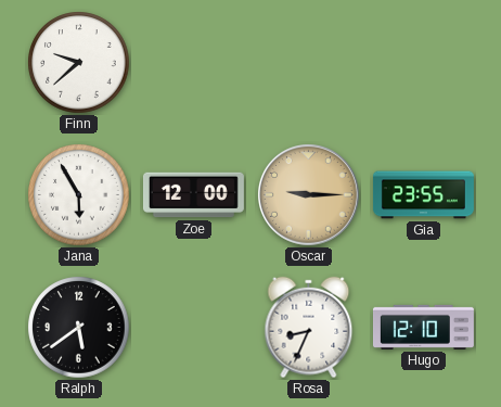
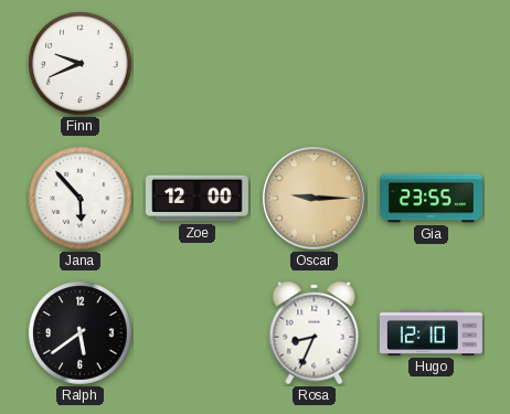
Finn: 9:38 -> 9:41 (81, 64)
Jana: 5:55 -> 5:53 (81, 199)
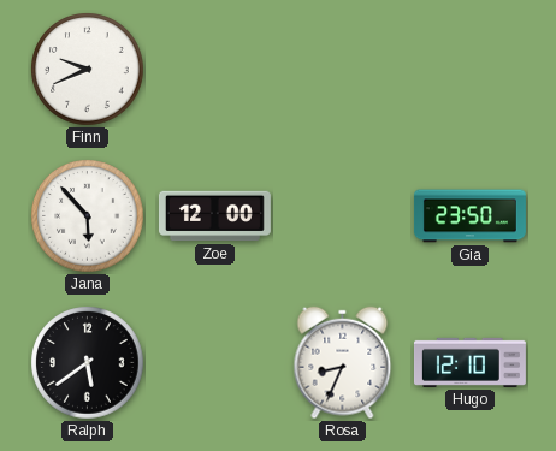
Oscar: 9:15 -> none (315, 199)
Gia: 23:55 -> 23:50 (469, 216)
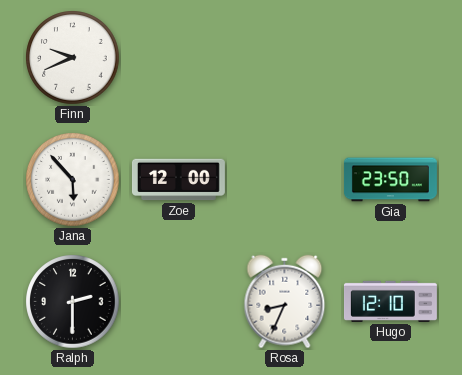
Ralph: 5:39 -> 2:30 (73, 302)
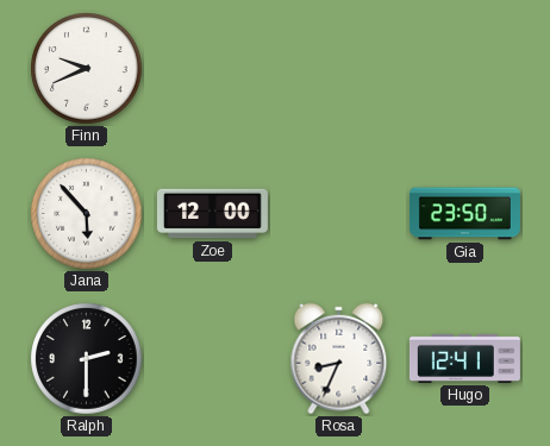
Hugo: 12:10 -> 12:41 (464, 358)
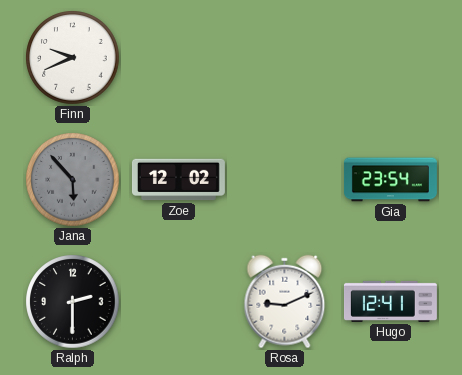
Jana dial: white -> grey (73, 180)
Zoe: 12:00 -> 12:02 (178, 180)
Gia: 23:50 -> 23:54 (390, 180)
Rosa: 8:34 -> 9:11 (285, 302)
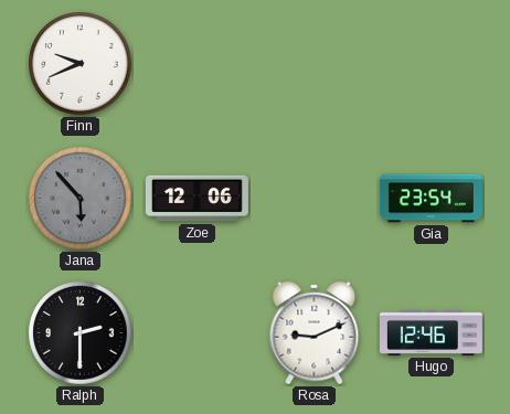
Zoe: 12:02 -> 12:06 (196, 199)
Hugo: 12:41 -> 12:46 (431, 332)
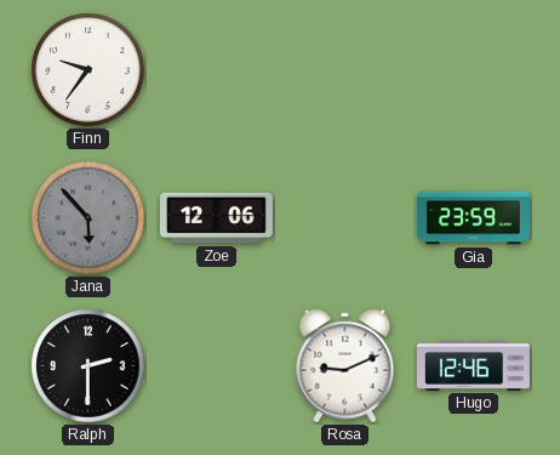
Finn: 9:41 -> 9:36 (88, 70)
Gia: 23:54 -> 23:59 (473, 218)
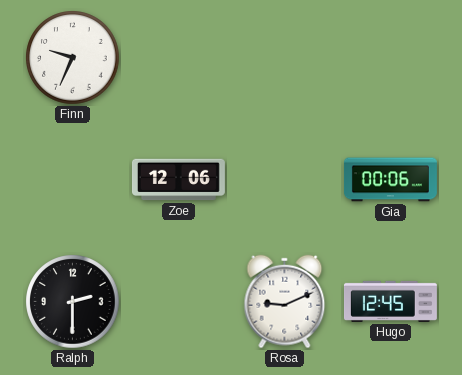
Finn: 9:36 -> 9:34 (73, 58)
Jana: 5:53 -> none (88, 218)
Gia: 23:59 -> 00:06 (390, 180)
Hugo: 12:46 -> 12:45 (390, 301)
